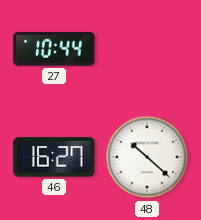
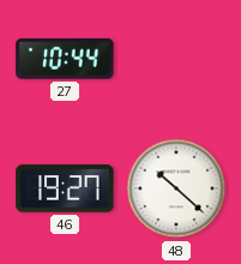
46: 16:27 -> 19:27 (65, 188)
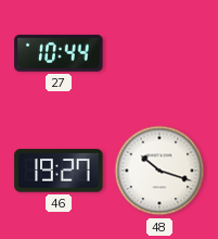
48: 10:22 -> 10:18 (159, 171)
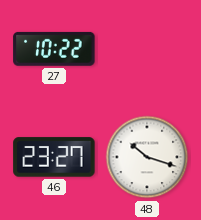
27: 10:44 -> 10:22 (54, 49)
46: 19:27 -> 23:27 (54, 157)
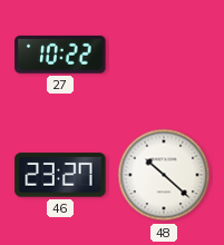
48: 10:18 -> 10:22 (164, 175)
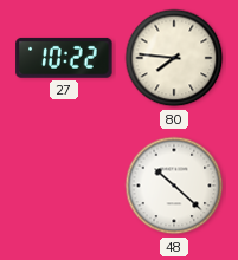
80: none -> 7:46 (174, 58)
46: 23:27 -> none (60, 175)
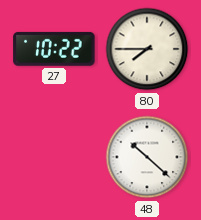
80: 7:46 -> 7:45 (147, 49)
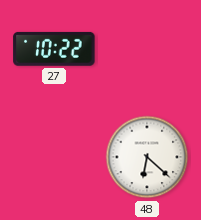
80: 7:45 -> none (147, 49)
48: 10:22 -> 6:22 (147, 157)
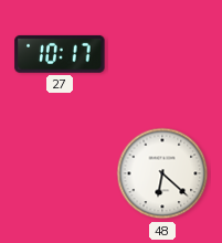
27: 10:22 -> 10:17 (60, 54)
